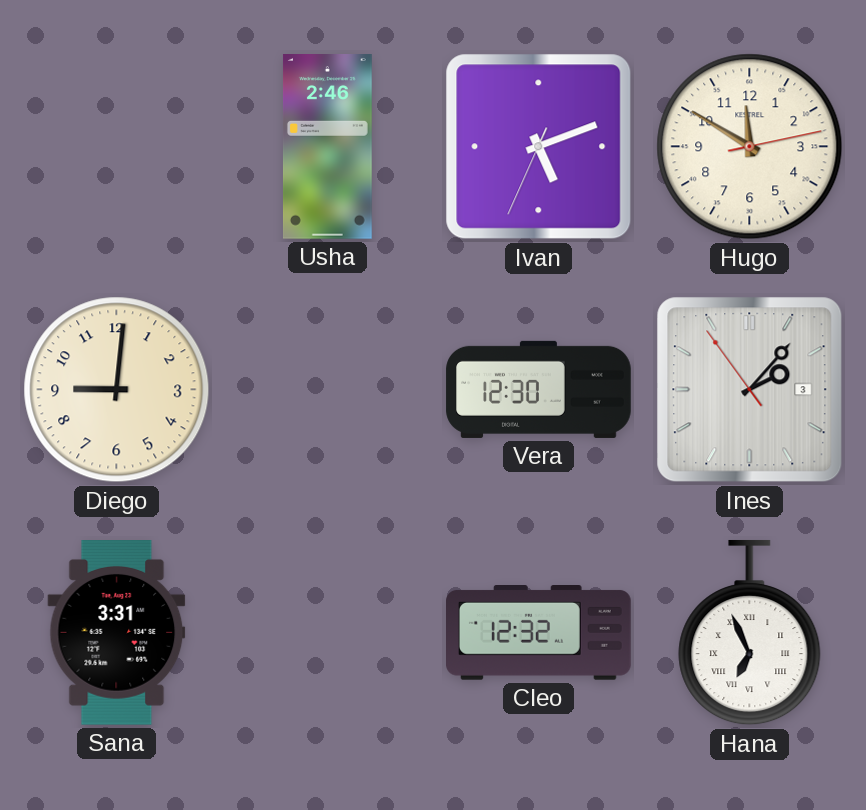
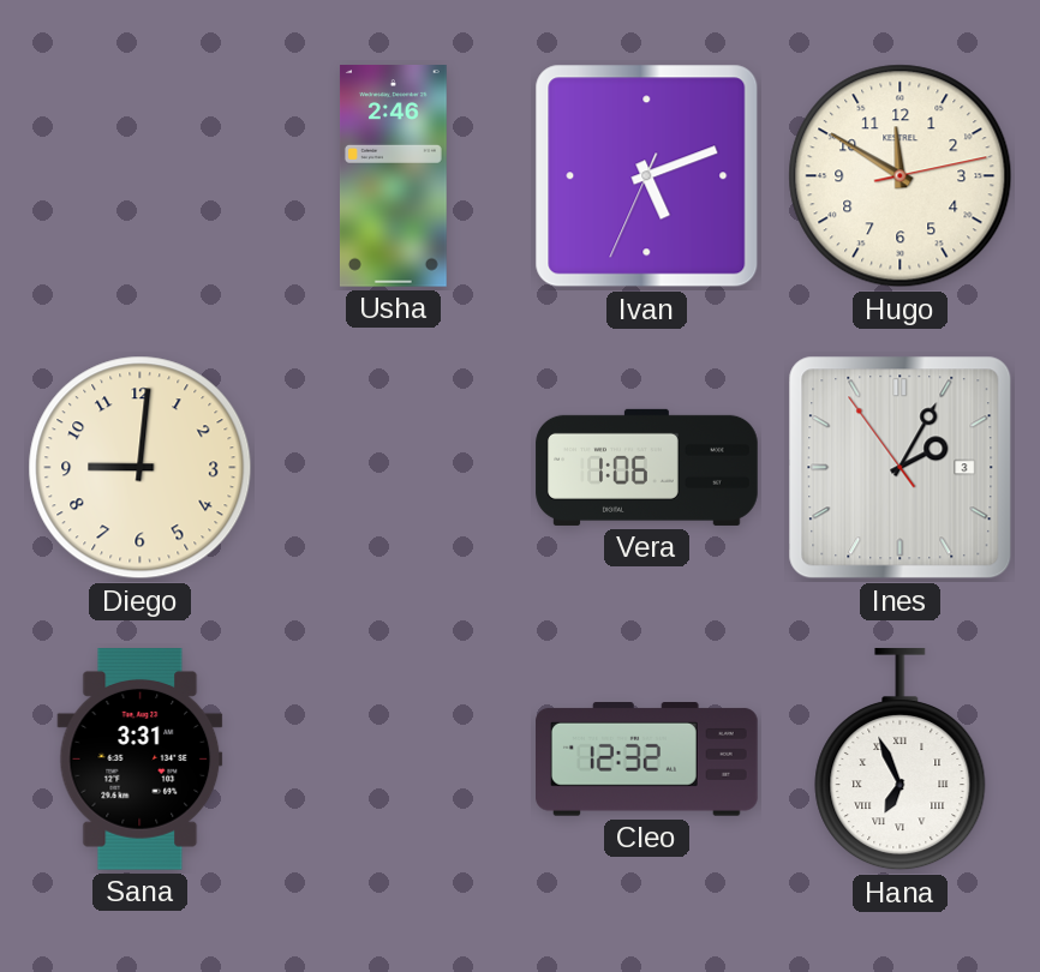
Vera: 12:30 -> 1:06 (647, 467)
Ines: 2:06 -> 2:04 (901, 468)
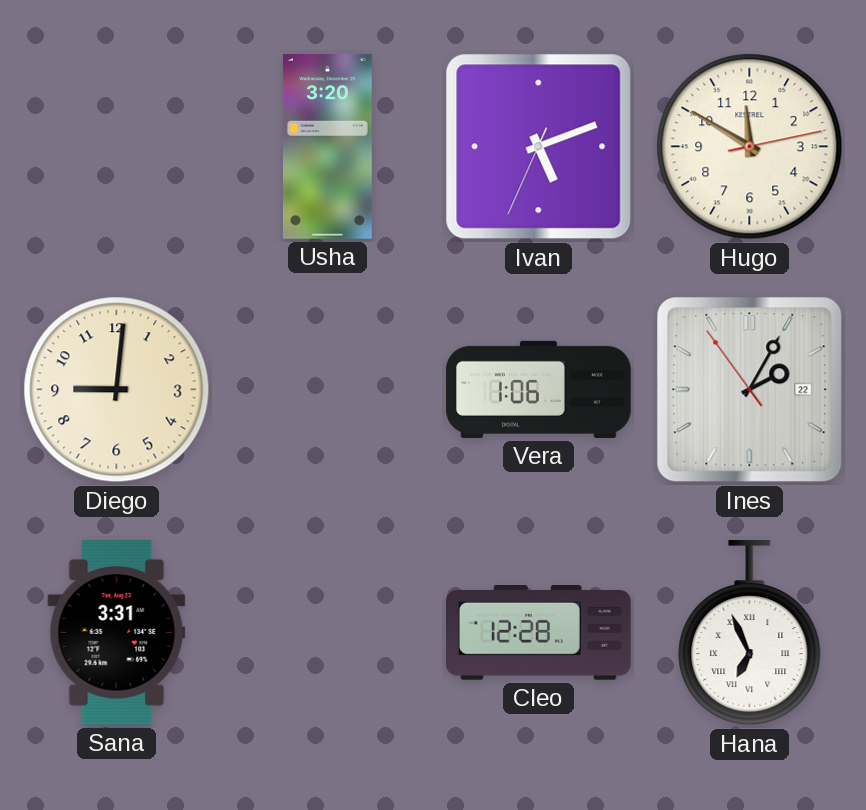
Usha: 2:46 -> 3:20 (327, 147)
Ines date: 3 -> 22 (750, 390)
Cleo: 12:32 -> 12:28 (539, 633)
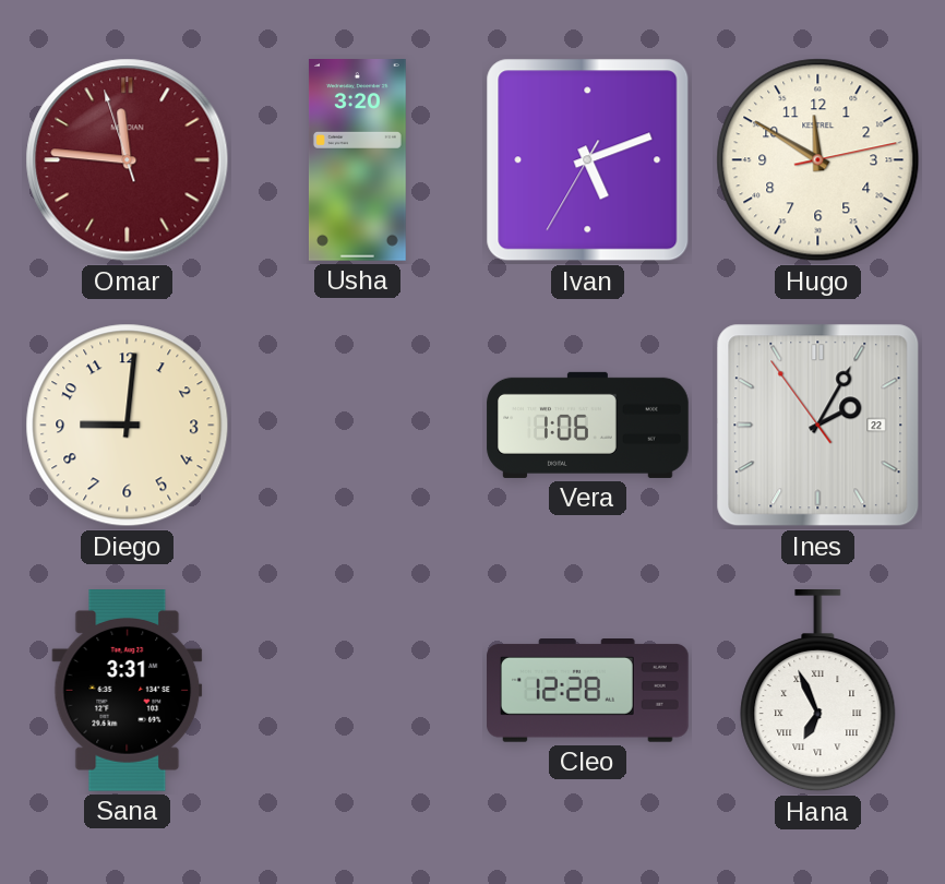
Omar: none -> 11:45 (128, 160)
Ivan: 5:11:34 -> 5:11:35 (588, 160)
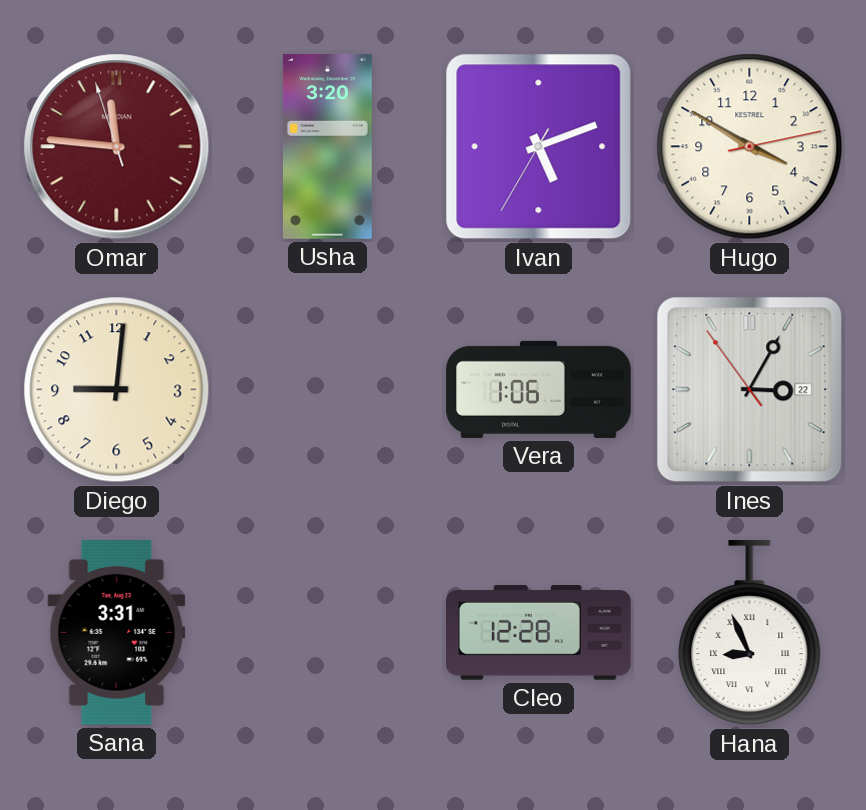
Hugo: 11:50 -> 3:50 (750, 147)
Ines: 2:04 -> 3:04 (750, 390)
Hana: 6:56 -> 8:56 (750, 633)
